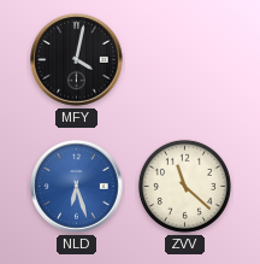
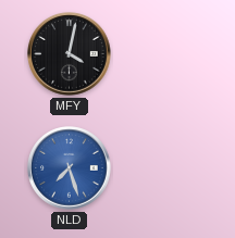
NLD: 6:27 -> 7:27 (70, 168)
ZVV: 11:22 -> none (184, 186)
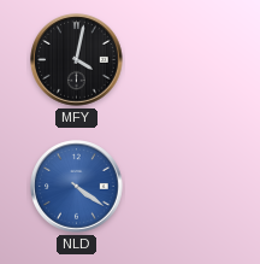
NLD: 7:27 -> 4:21 (77, 187)
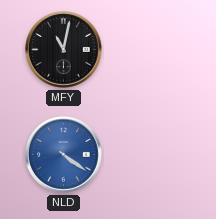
MFY: 4:02 -> 11:02 (64, 50)
